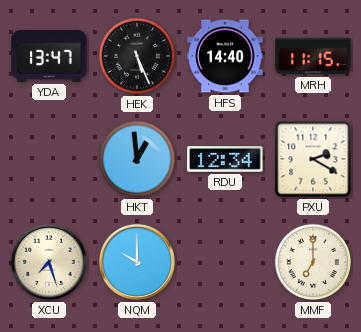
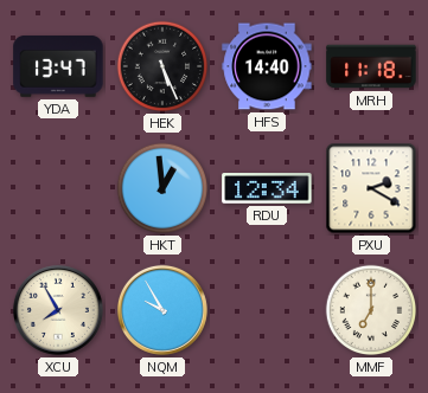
MRH: 11:15 -> 11:18 (371, 66)
XCU: 7:27 -> 7:55 (58, 310)
NQM: 10:00 -> 9:55 (162, 310)
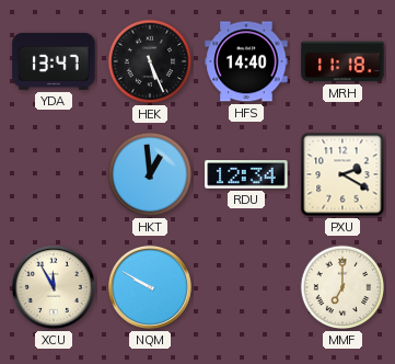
XCU: 7:55 -> 11:55 (54, 287)
NQM: 9:55 -> 9:50 (150, 287)
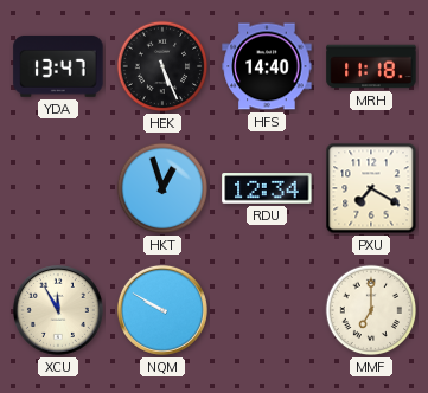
HKT: 12:59 -> 12:57 (162, 188)
PXU: 2:20 -> 7:20 (371, 188)
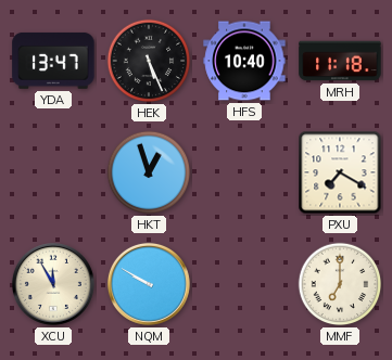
HFS: 14:40 -> 10:40 (244, 61)
RDU: 12:34 -> none (267, 188)
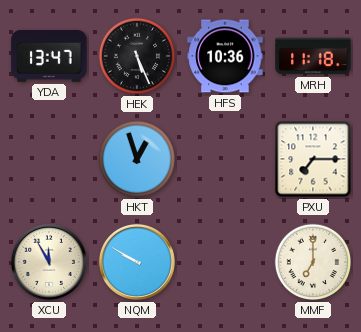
HFS: 10:40 -> 10:36 (225, 56)
PXU: 7:20 -> 7:15 (313, 159)
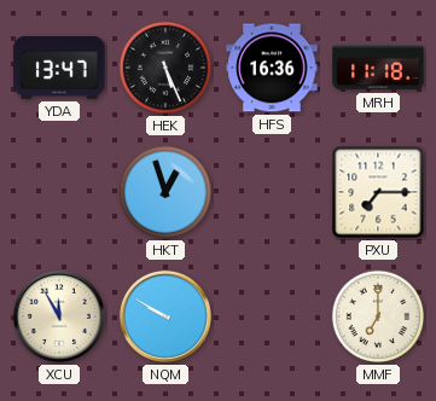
HFS: 10:36 -> 16:36 (272, 68)
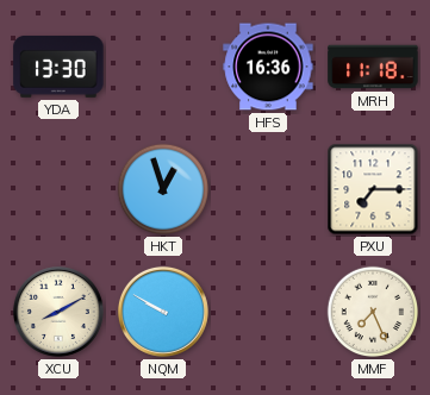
YDA: 13:47 -> 13:30 (58, 67)
HEK: 5:26 -> none (165, 68)
XCU: 11:55 -> 8:10 (58, 312)
MMF: 7:00 -> 7:26 (373, 312)
